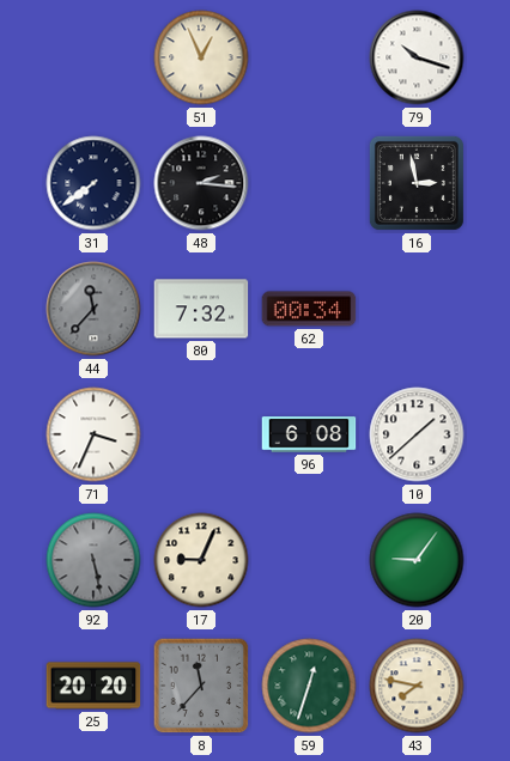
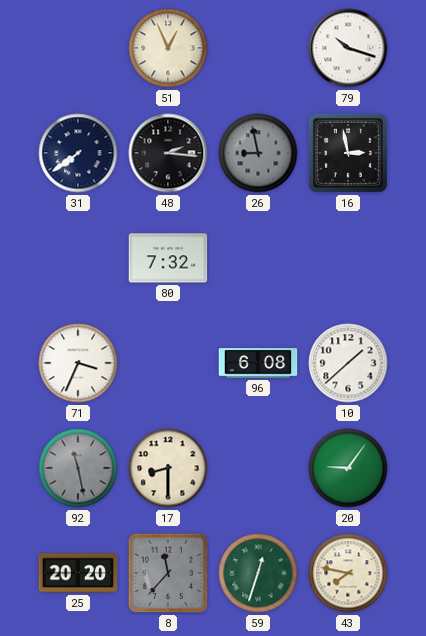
26: none -> 8:58 (258, 153)
44: 11:37 -> none (93, 309)
62: 00:34 -> none (309, 309)
92: 5:28 -> 11:28 (78, 468)
17: 9:04 -> 8:30 (168, 468)
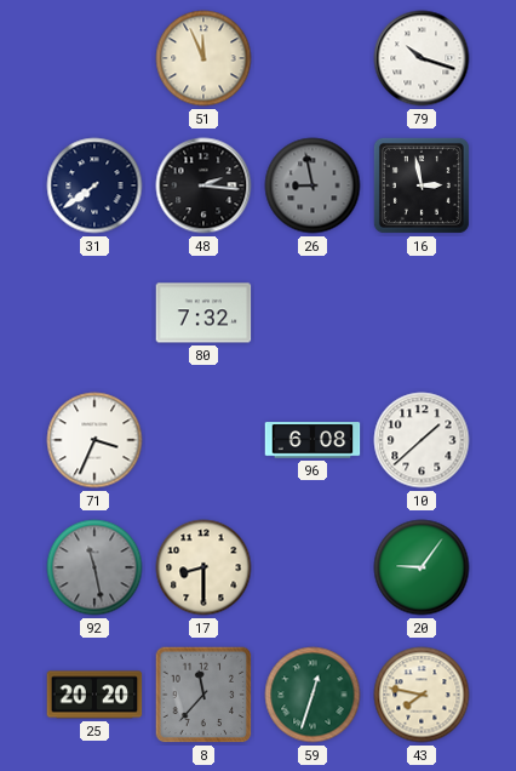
51: 12:56 -> 11:56 (203, 58)
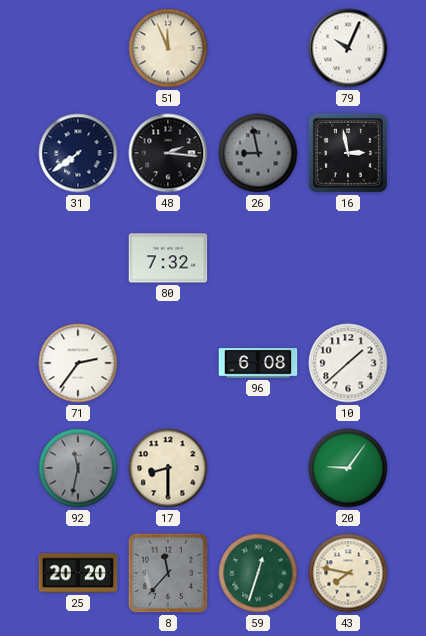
79: 10:18 -> 10:04 (348, 48)
71: 3:34 -> 2:36 (78, 363)
92: 11:28 -> 11:32 (78, 468)
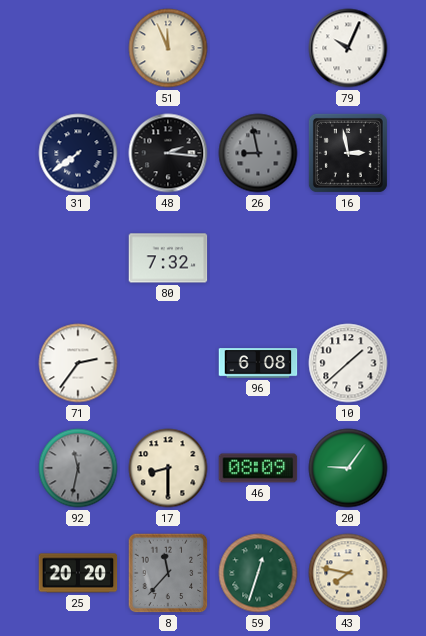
46: none -> 08:09 (258, 468)
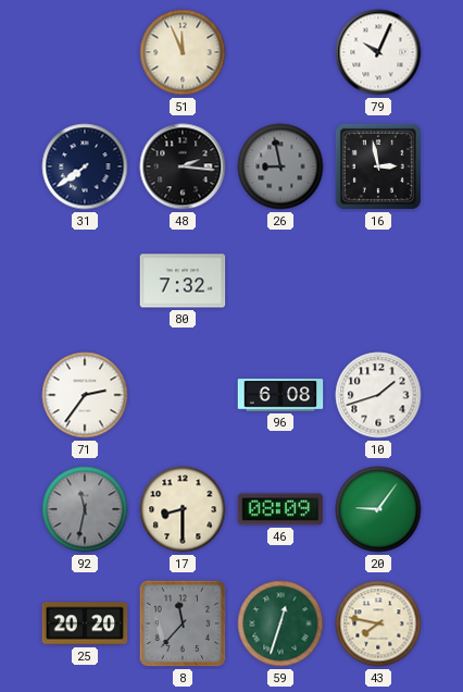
10: 1:38 -> 1:42 (378, 395)
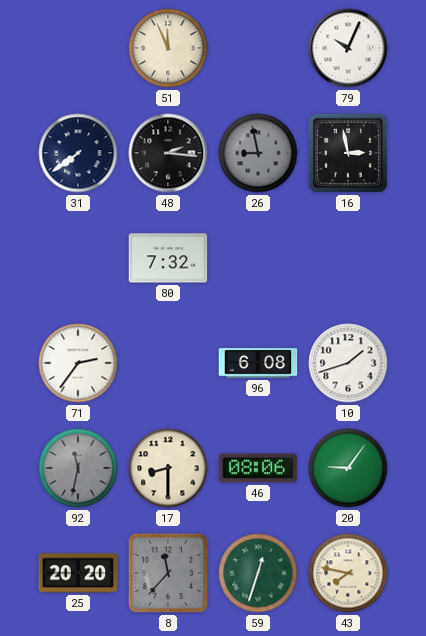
46: 08:09 -> 08:06 (258, 468)
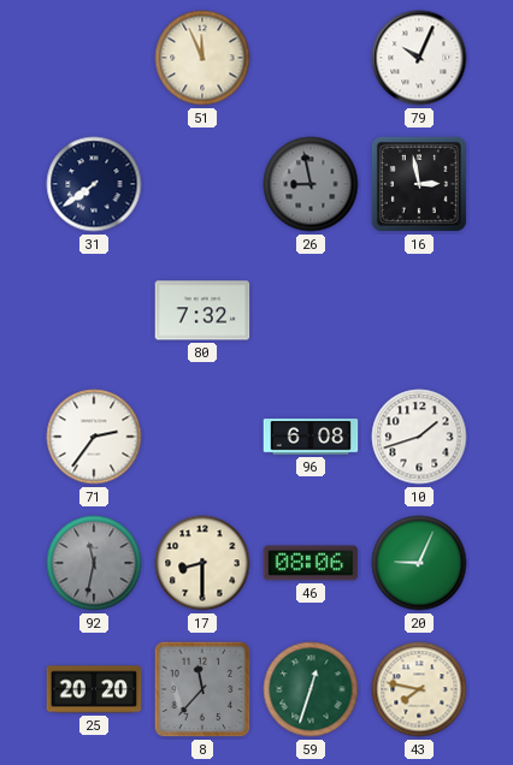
48: 2:16 -> none (168, 153)
20: 9:06 -> 9:04 (419, 563)
